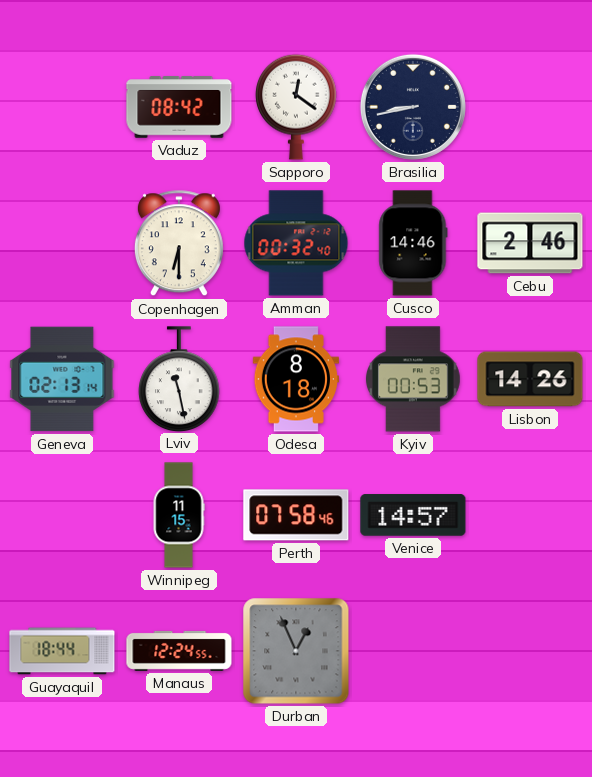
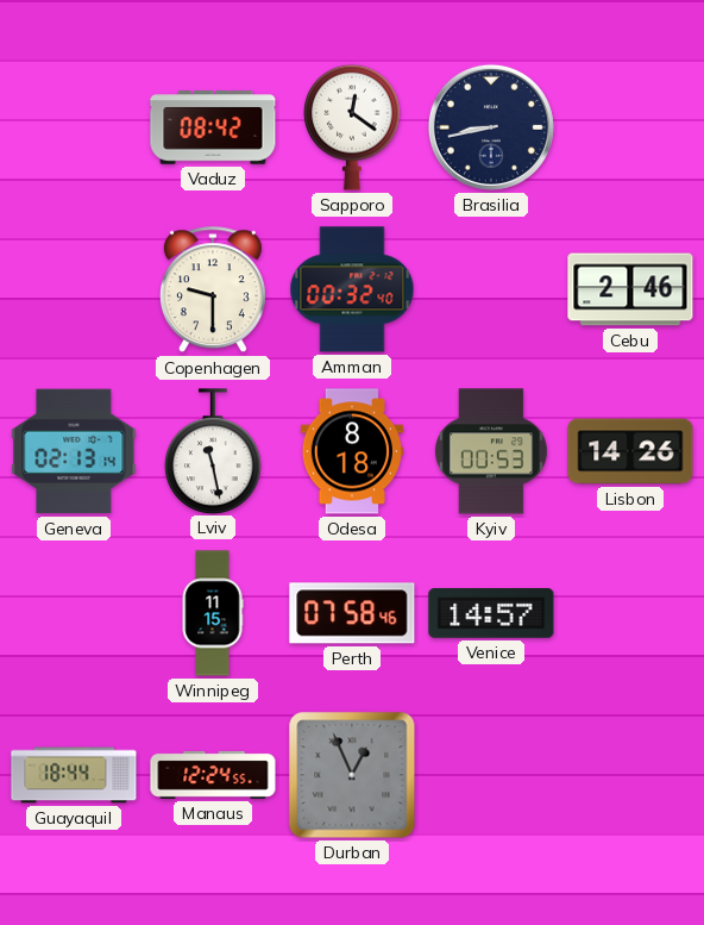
Copenhagen: 6:30 -> 9:30 (213, 290)
Cusco: 14:46 -> none (413, 243)
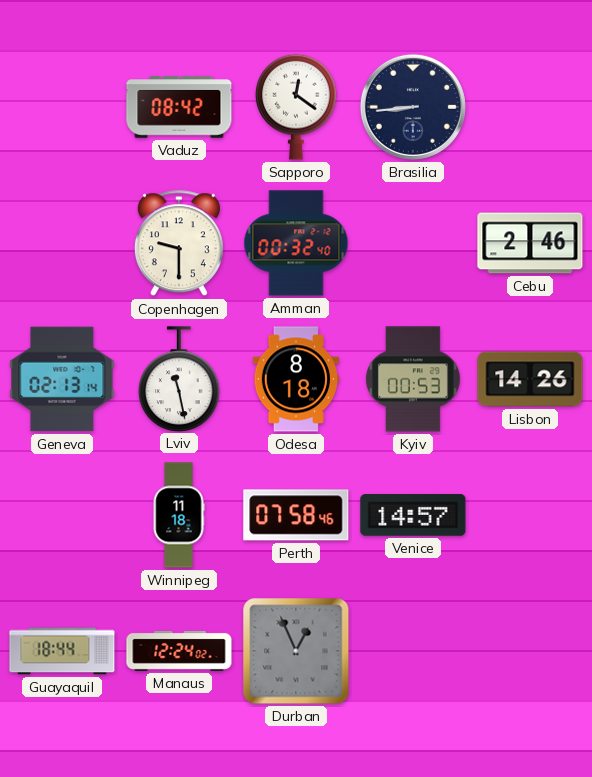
Brasilia: 8:43 -> 8:44 (413, 107)
Winnipeg: 11:15 -> 11:18 (179, 515)
Manaus: 12:24:55 -> 12:24:02 (179, 651)
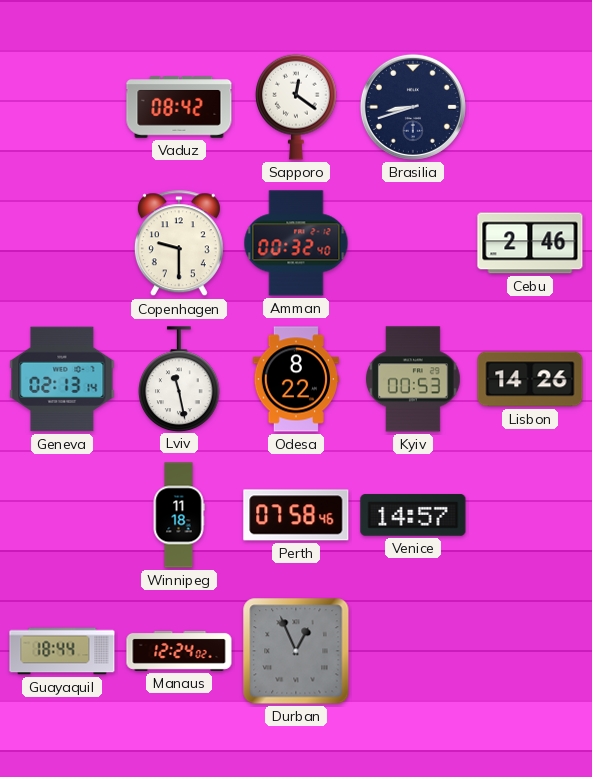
Brasilia: 8:44 -> 8:42 (413, 107)
Odesa: 8:18 -> 8:22 (296, 379)
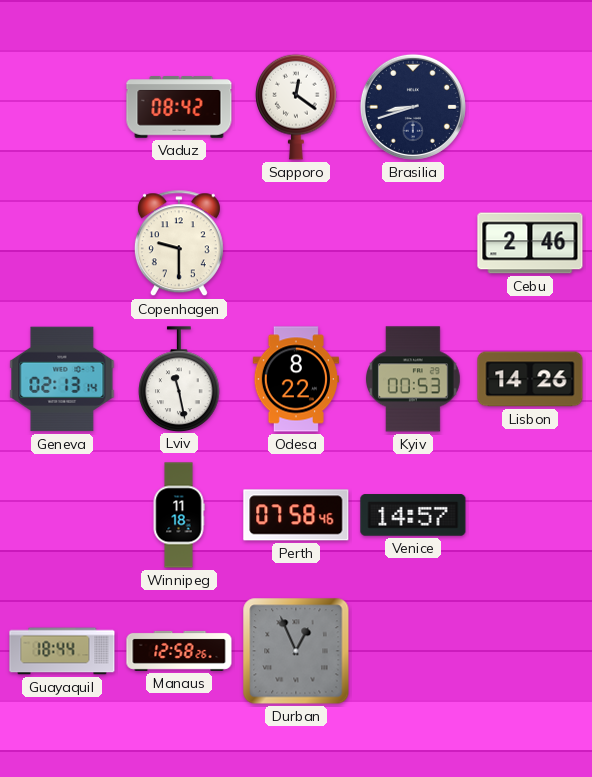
Amman: 00:32 -> none (296, 243)
Manaus: 12:24 -> 12:58 (179, 651)
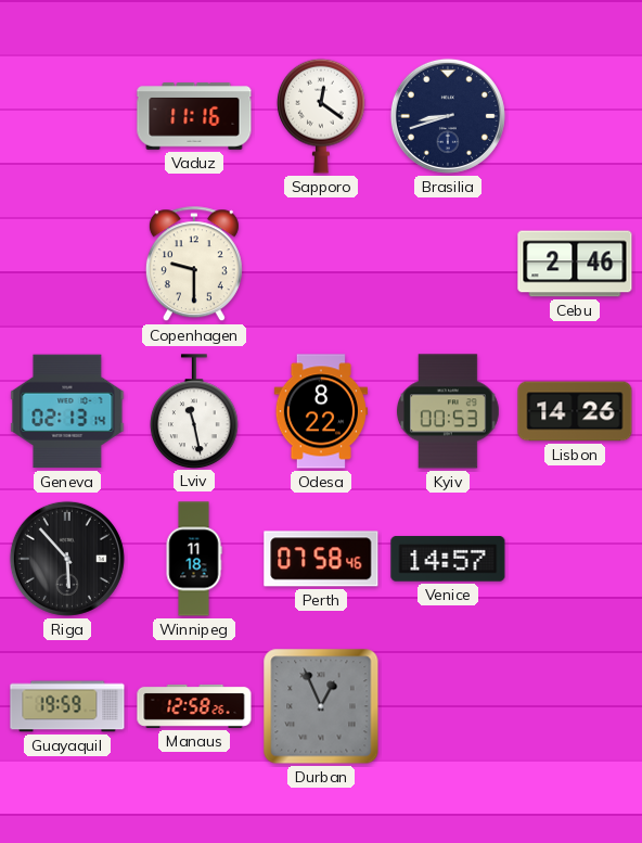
Vaduz: 08:42 -> 11:16 (194, 116)
Riga: none -> 5:53 (67, 559)
Guayaquil: 18:44 -> 19:59 (67, 706)
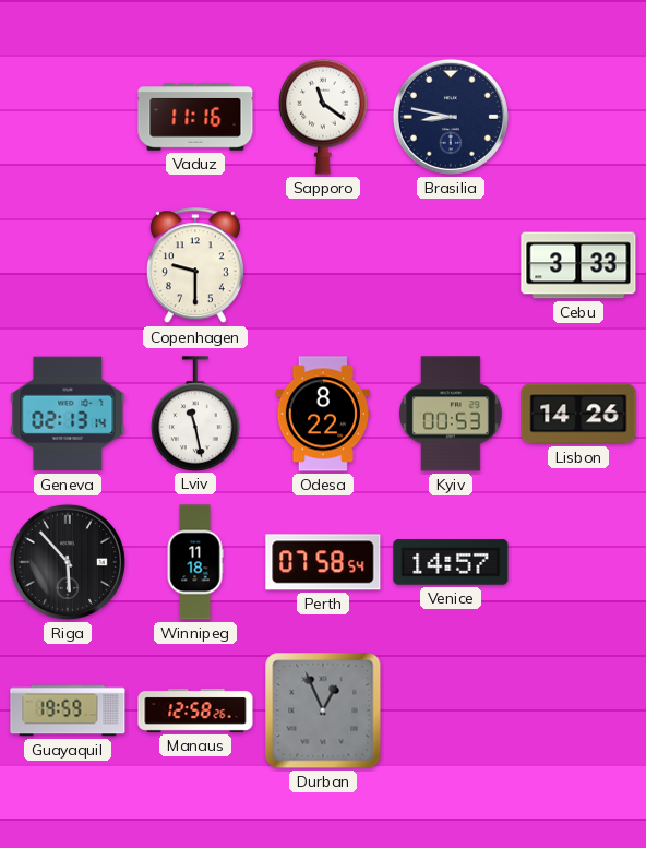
Sapporo: 12:21 -> 11:21 (323, 117)
Brasilia: 8:42 -> 8:47 (451, 117)
Cebu: 2:46 -> 3:33 (578, 265)
Perth: 07:58:46 -> 07:58:54 (323, 562)
